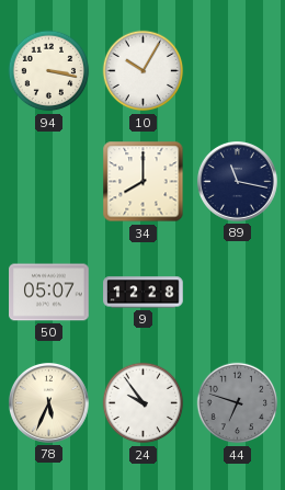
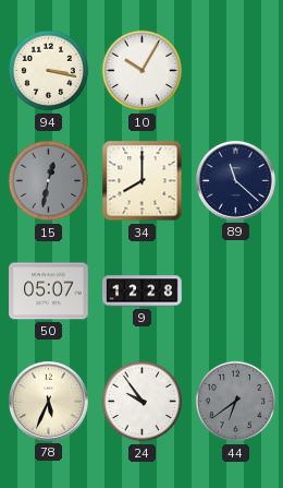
15: none -> 12:32 (49, 181)
89: 11:17 -> 11:22 (235, 180)
44: 6:48 -> 6:39 (236, 402)
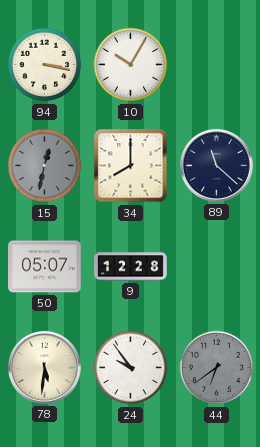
78: 5:34 -> 5:31 (44, 367)
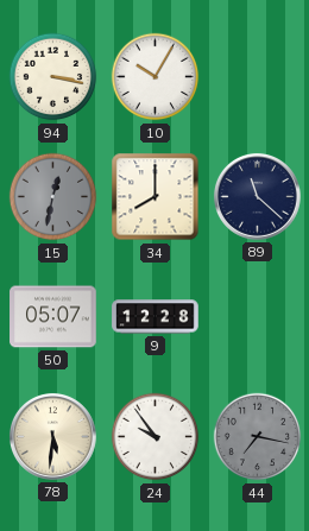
44: 6:39 -> 7:17 (258, 437)
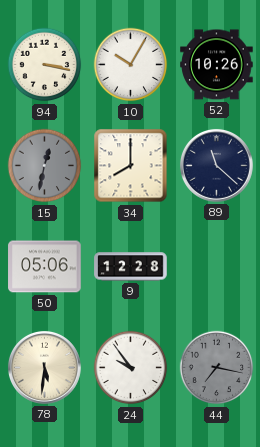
52: none -> 10:26 (217, 65)
50: 05:07 -> 05:06 (45, 267)
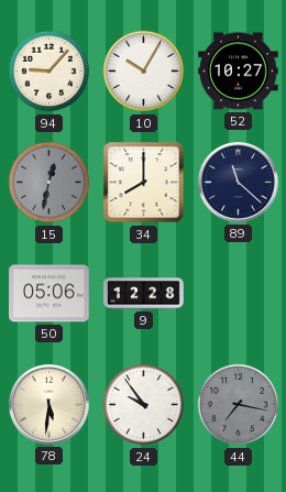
94: 3:17 -> 9:07 (50, 72)
52: 10:26 -> 10:27 (239, 72)
